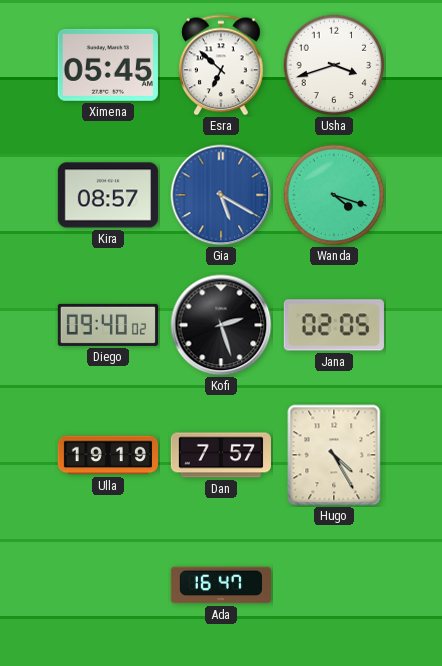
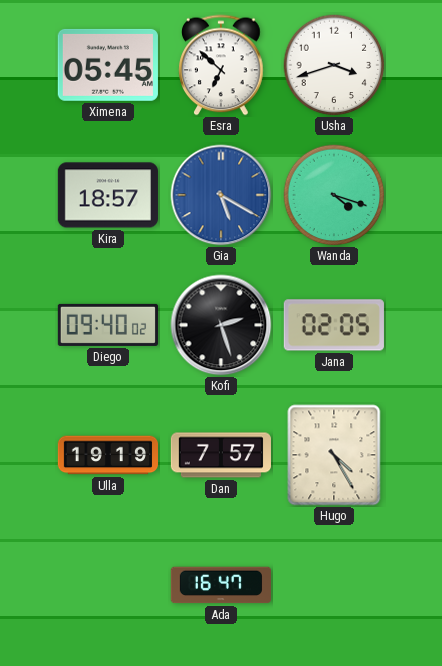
Kira: 08:57 -> 18:57 (108, 195)
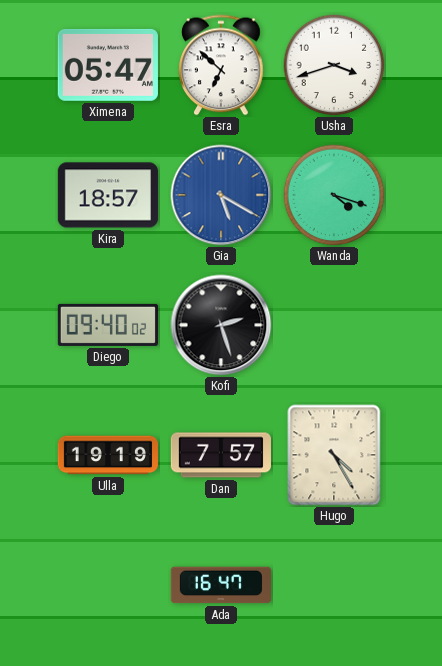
Ximena: 05:45 -> 05:47 (108, 65)
Jana: 02:05 -> none (334, 325)
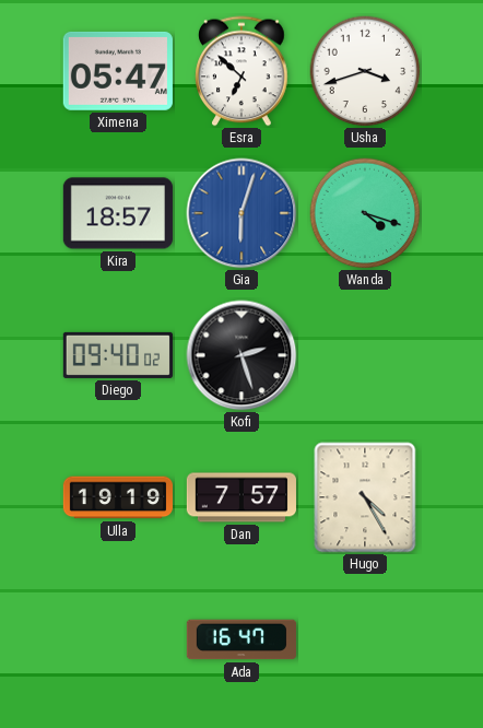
Gia: 5:20 -> 6:03 (241, 213)
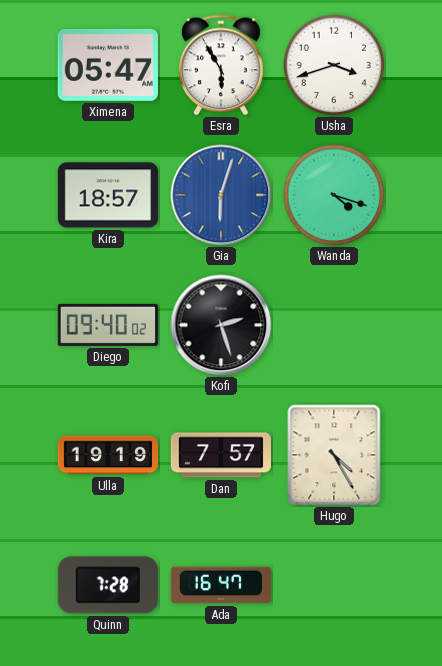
Esra: 6:52 -> 5:55 (221, 65)
Quinn: none -> 7:28 (108, 585)
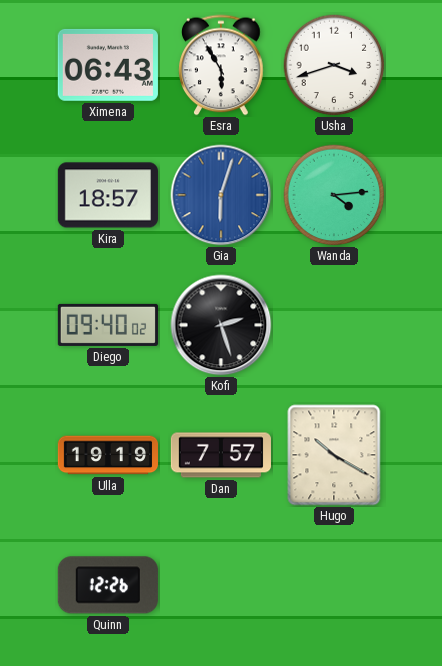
Ximena: 05:47 -> 06:43 (108, 65)
Wanda: 4:18 -> 4:14 (334, 195)
Hugo: 4:25 -> 10:20 (334, 455)
Quinn: 7:28 -> 12:26 (108, 585)
Ada: 16:47 -> none (221, 585)
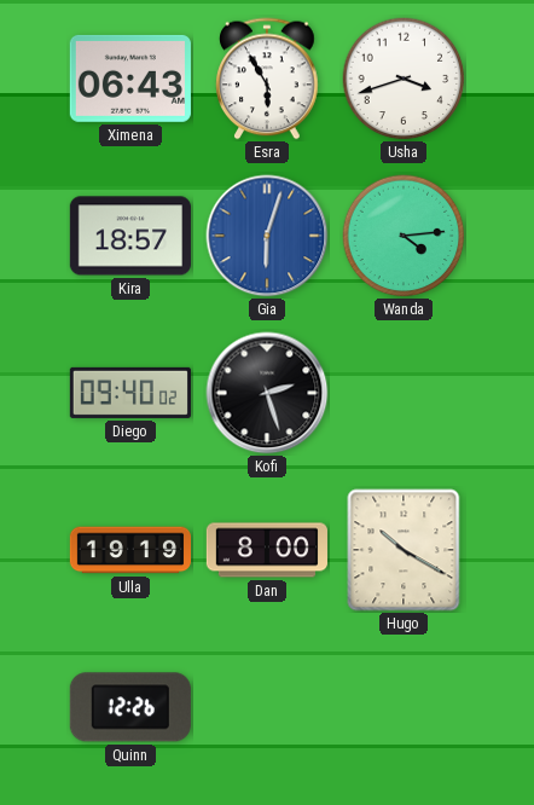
Dan: 7:57 -> 8:00 (266, 550)
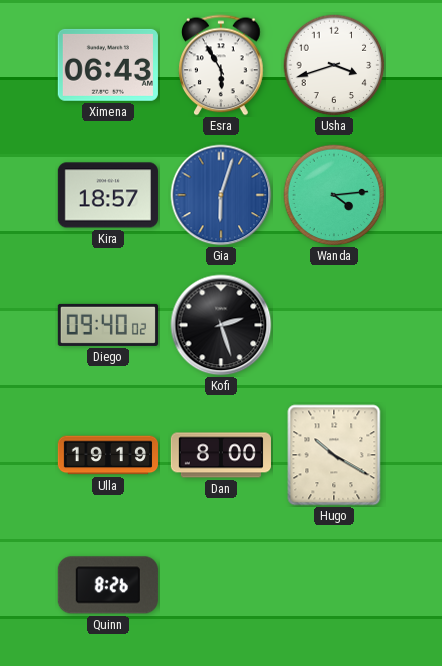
Quinn: 12:26 -> 8:26 (108, 585)
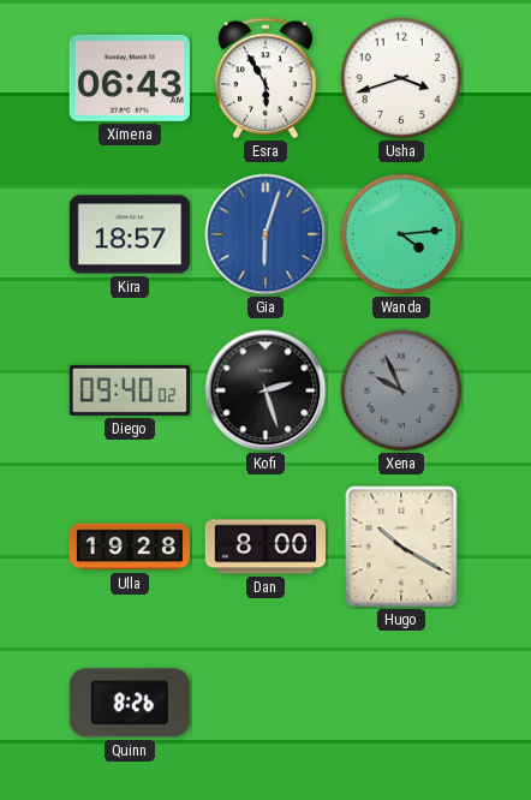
Xena: none -> 9:56 (401, 390)
Ulla: 19:19 -> 19:28 (129, 547)
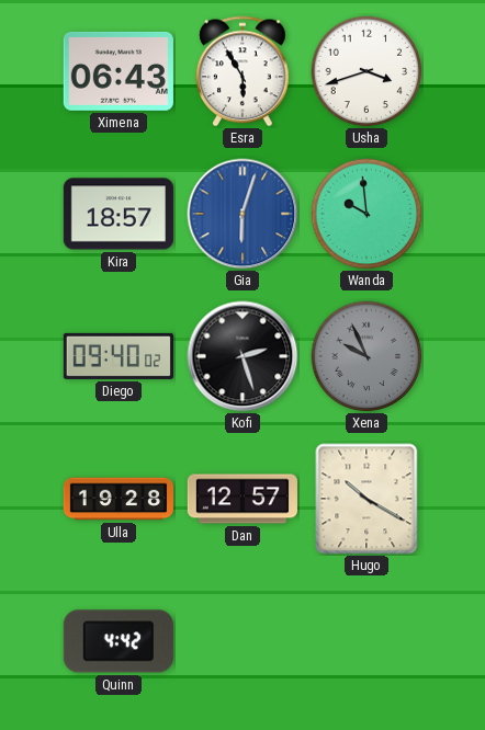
Wanda: 4:14 -> 9:59 (366, 214)
Dan: 8:00 -> 12:57 (241, 499)
Quinn: 8:26 -> 4:42 (119, 641)
